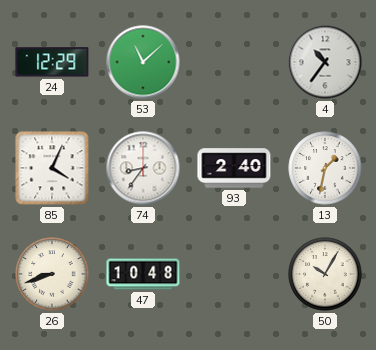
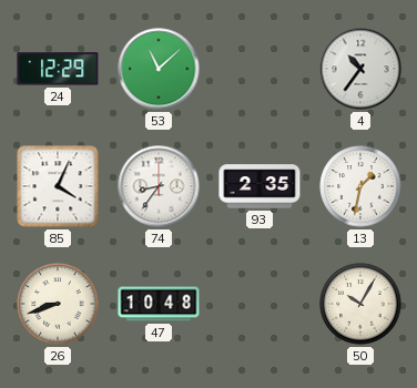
93: 2:40 -> 2:35 (260, 186)
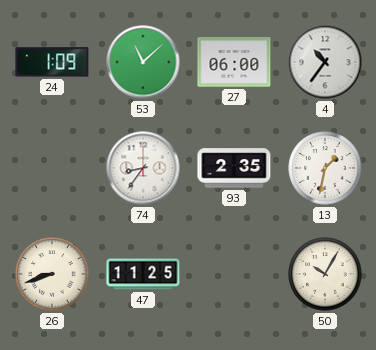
24: 12:29 -> 1:09 (52, 62)
27: none -> 06:00 (234, 62)
85: 4:04 -> none (58, 186)
47: 10:48 -> 11:25 (143, 274)
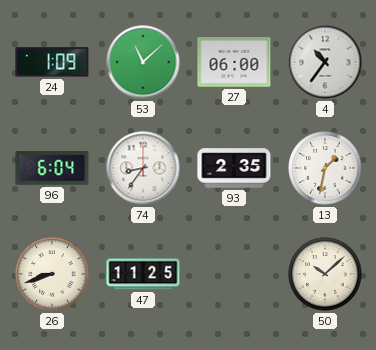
96: none -> 6:04 (52, 168)
50: 10:05 -> 10:08 (325, 274)
